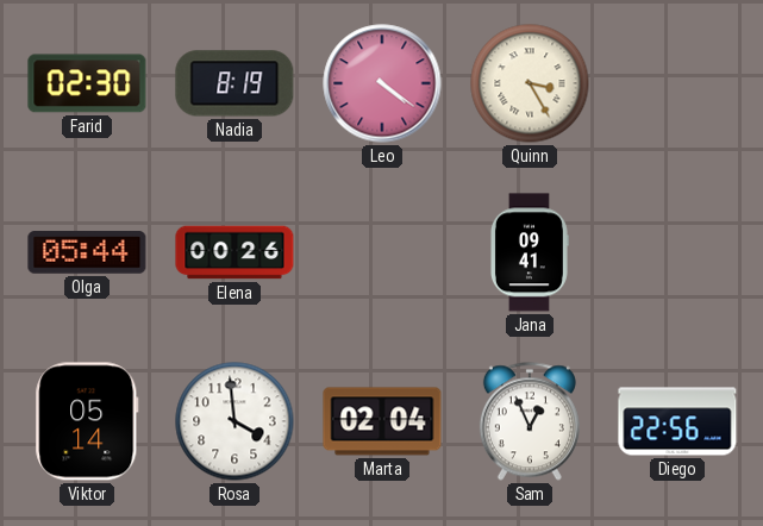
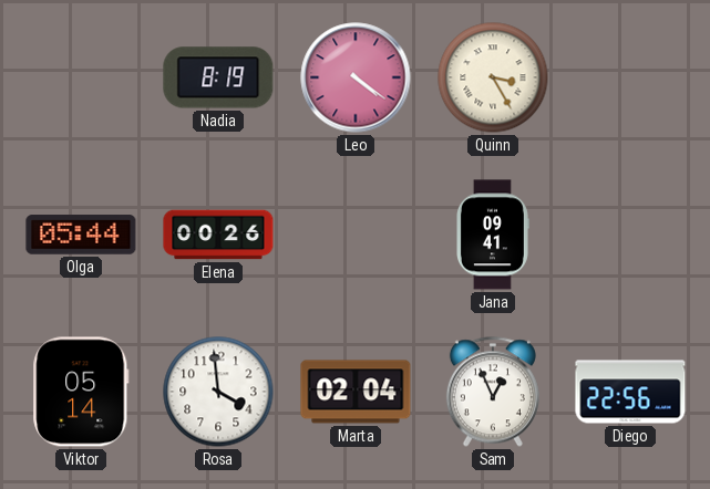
Farid: 02:30 -> none (87, 83)
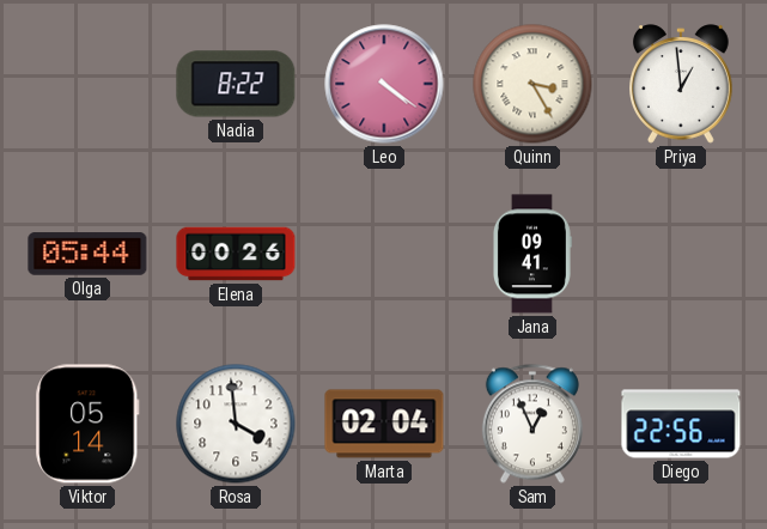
Nadia: 8:19 -> 8:22 (236, 84)
Priya: none -> 12:59 (682, 84)
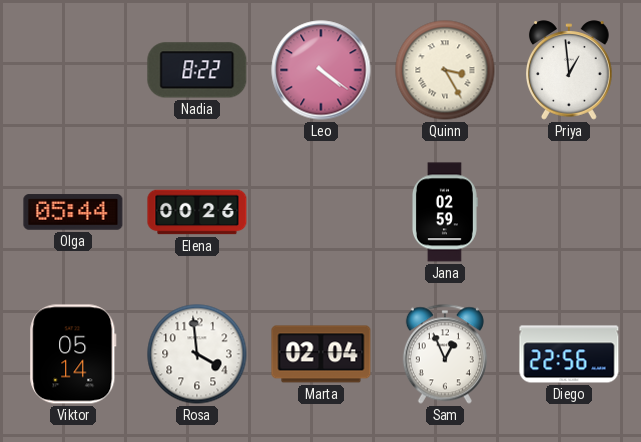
Jana: 09:41 -> 02:59 (445, 212)
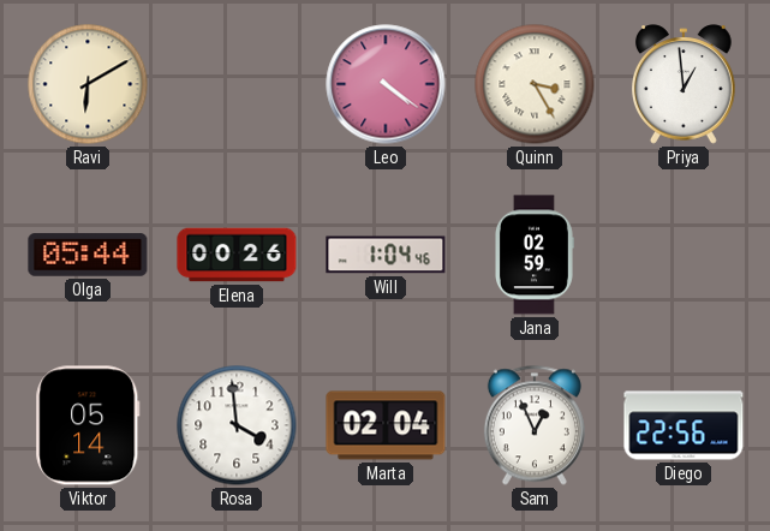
Ravi: none -> 6:10 (88, 84)
Nadia: 8:22 -> none (197, 70)
Will: none -> 1:04 (386, 255)
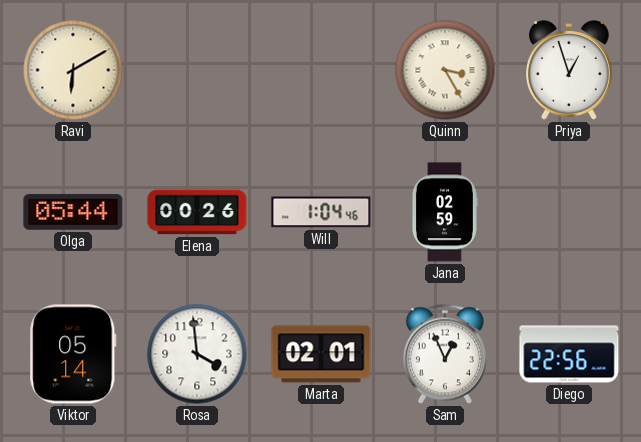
Leo: 4:21 -> none (386, 84)
Priya: 12:59 -> 12:57 (570, 70)
Marta: 02:04 -> 02:01 (321, 354)
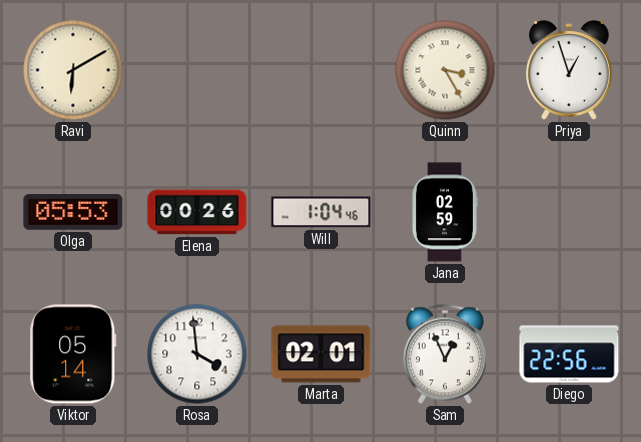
Olga: 05:44 -> 05:53 (73, 212)
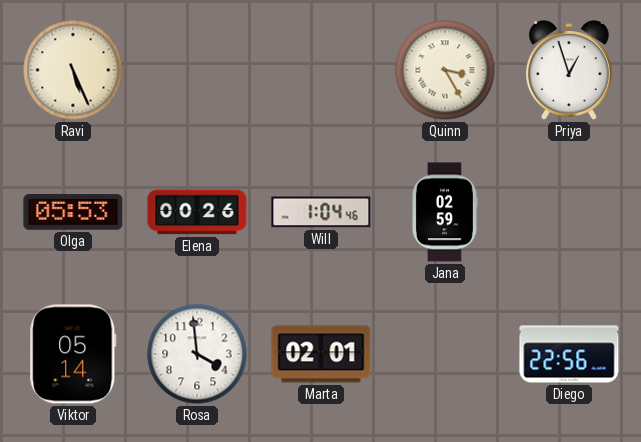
Ravi: 6:10 -> 5:26 (73, 70)
Sam: 12:56 -> none (445, 354)
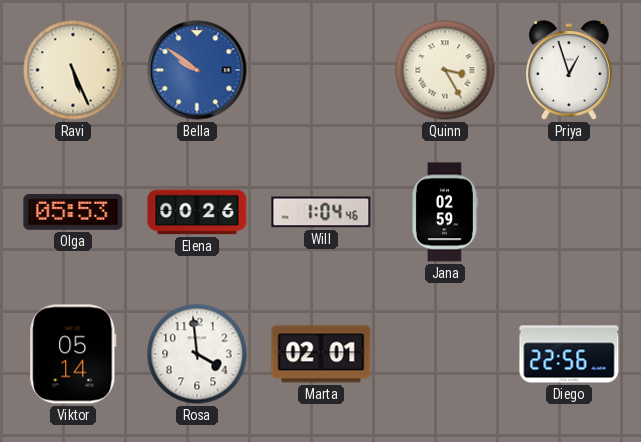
Bella: none -> 9:51 (197, 70)
